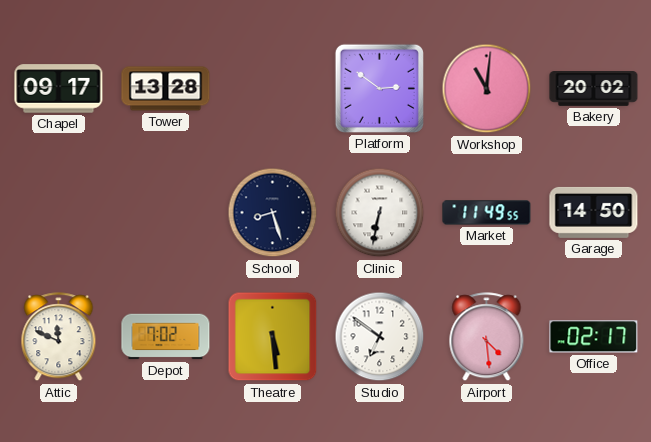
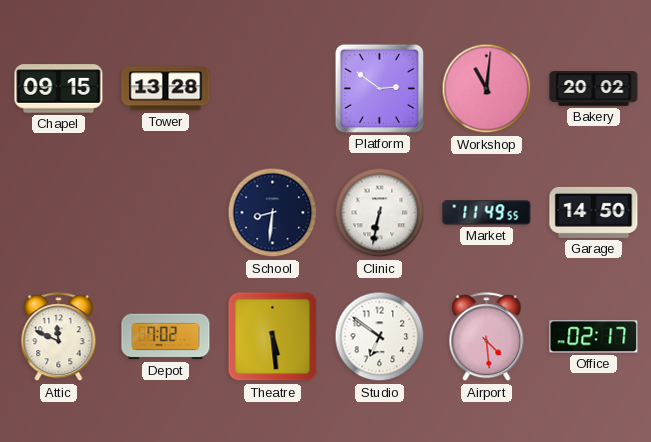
Chapel: 09:17 -> 09:15 (59, 89)
School: 8:27 -> 8:31 (273, 213)
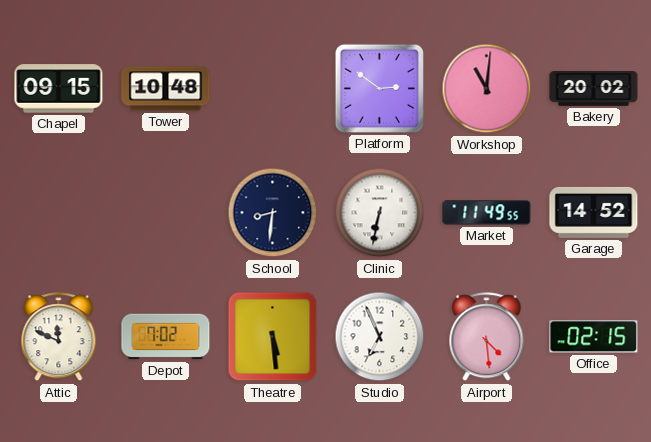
Tower: 13:28 -> 10:48 (166, 89)
Garage: 14:50 -> 14:52 (594, 212)
Studio: 6:51 -> 6:56 (380, 337)
Office: 02:17 -> 02:15 (594, 337)
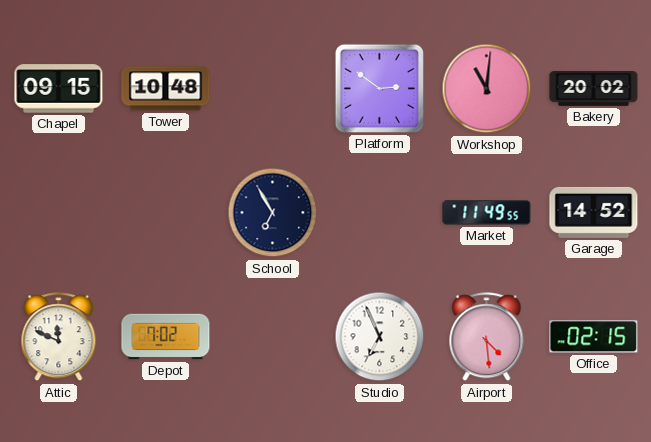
School: 8:31 -> 6:55 (273, 213)
Clinic: 6:32 -> none (380, 213)
Theatre: 5:29 -> none (273, 337)
